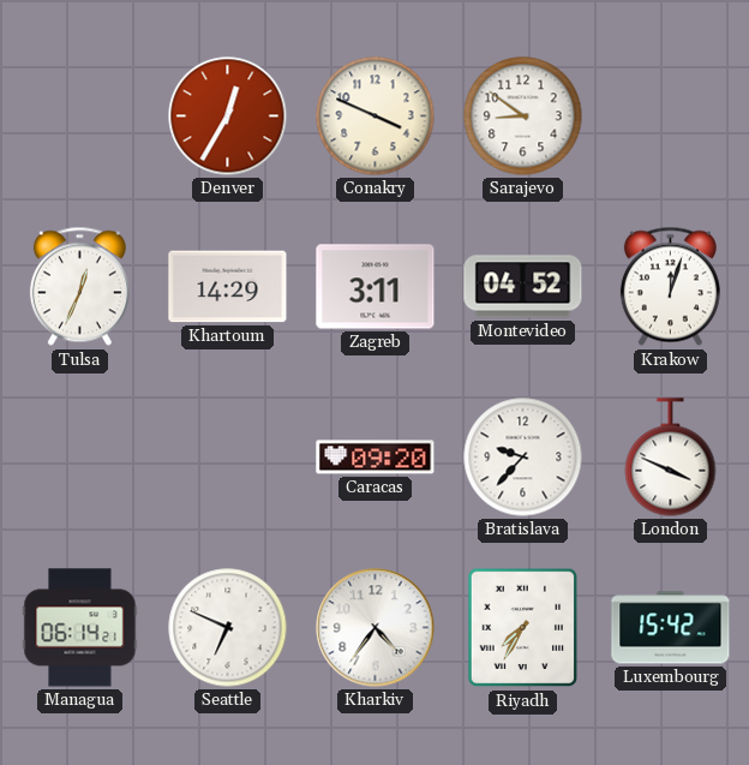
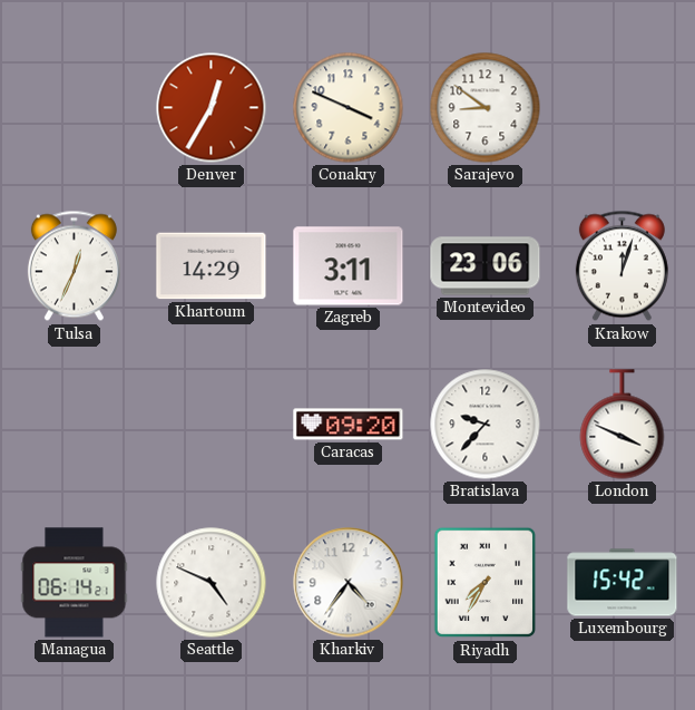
Montevideo: 04:52 -> 23:06 (486, 266)
Seattle: 6:49 -> 4:49 (212, 583)
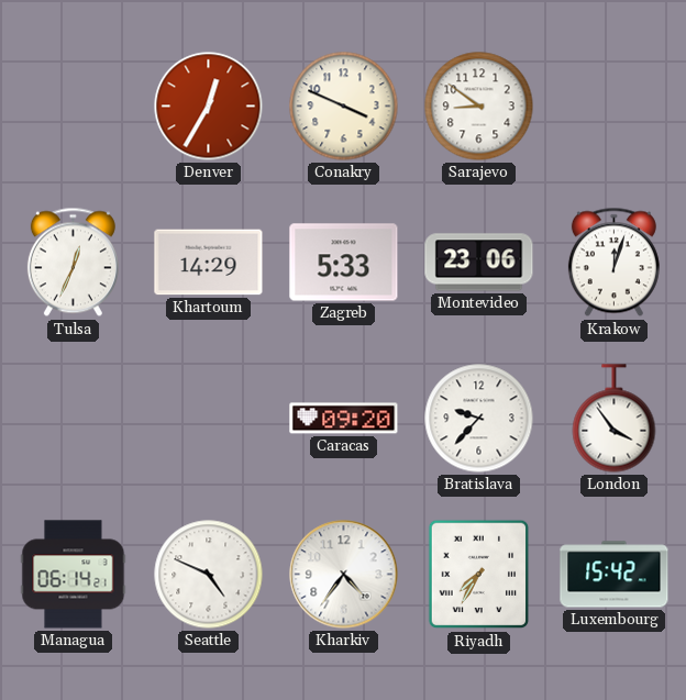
Zagreb: 3:11 -> 5:33 (344, 263)
London: 3:49 -> 3:54 (615, 419)
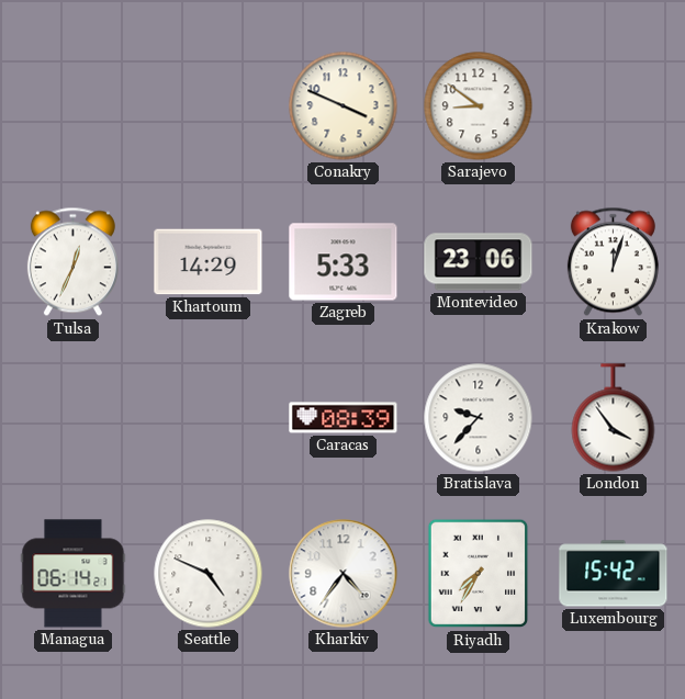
Denver: 12:35 -> none (209, 107)
Caracas: 09:20 -> 08:39 (344, 418)
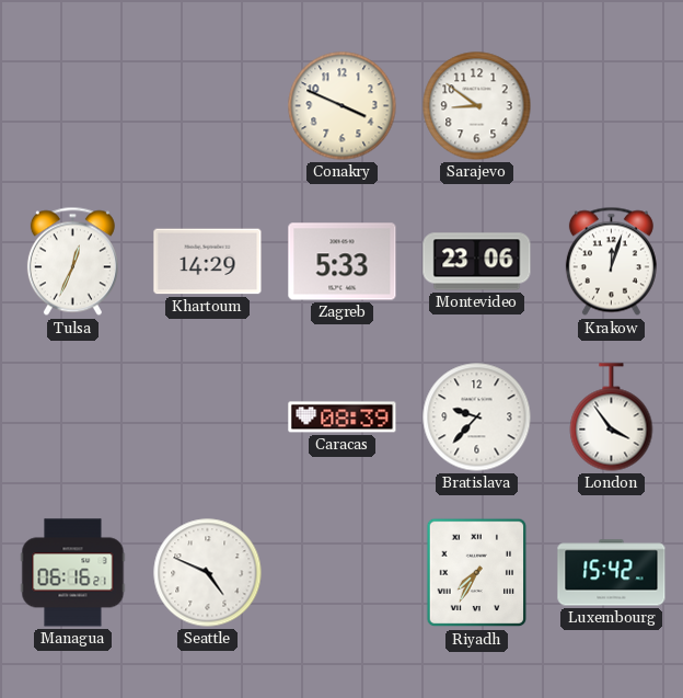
Managua: 06:14 -> 06:16 (73, 573)
Kharkiv: 4:36 -> none (344, 574)
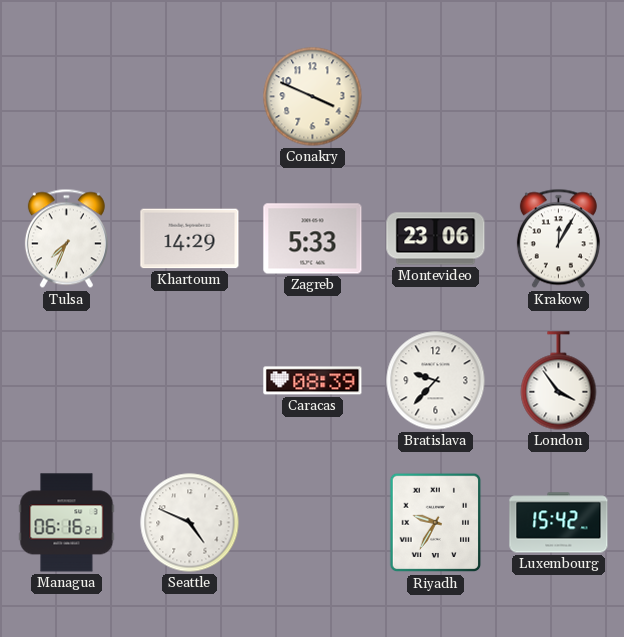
Sarajevo: 8:51 -> none (477, 106)
Tulsa: 12:34 -> 7:34 (66, 239)
Krakow: 12:03 -> 12:05 (558, 239)
Riyadh: 7:35 -> 9:35 (436, 523)
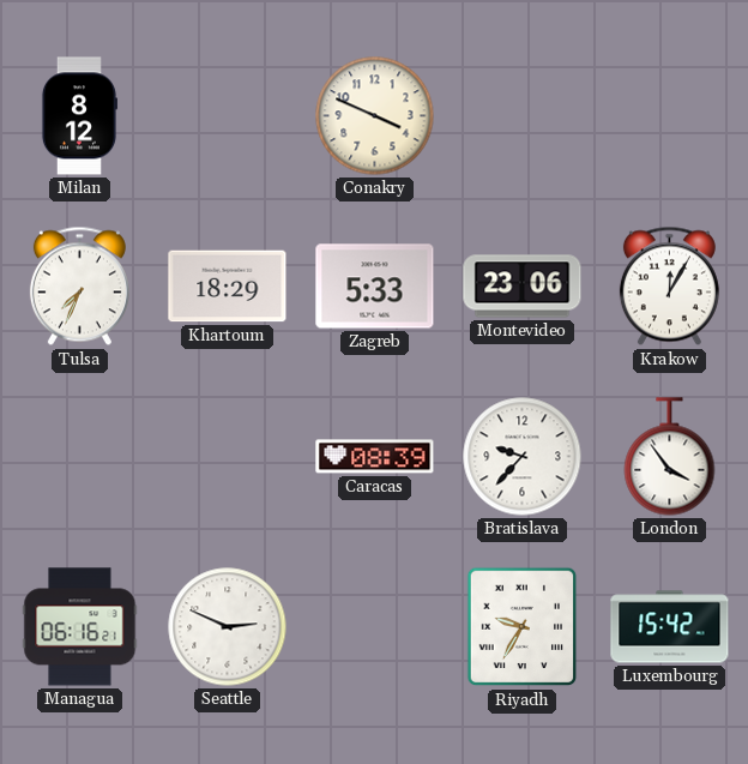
Milan: none -> 8:12 (79, 116)
Khartoum: 14:29 -> 18:29 (228, 287)
Seattle: 4:49 -> 2:49 (228, 627)
